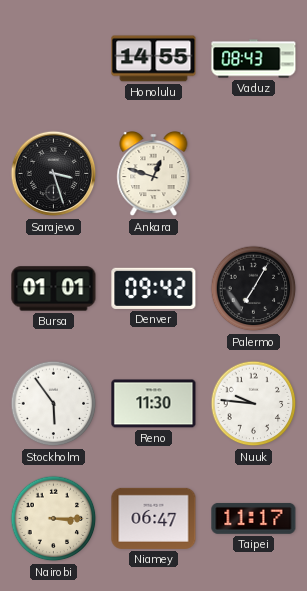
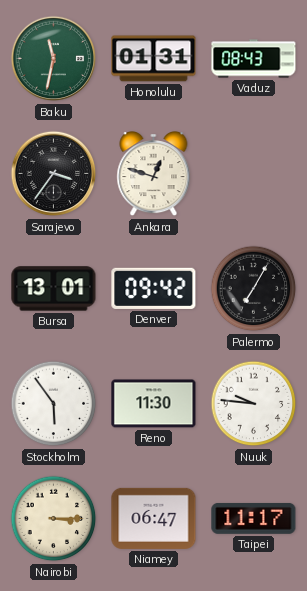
Baku: none -> 11:32 (54, 59)
Honolulu: 14:55 -> 01:31 (154, 59)
Sarajevo: 3:27 -> 3:36 (54, 174)
Bursa: 01:01 -> 13:01 (54, 289)
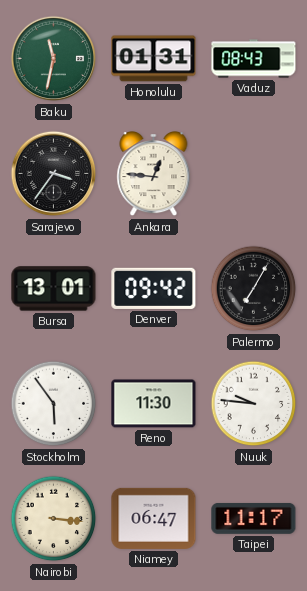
Ankara: 12:48 -> 12:46 (154, 175)
Nairobi: 3:15 -> 3:16 (54, 519)
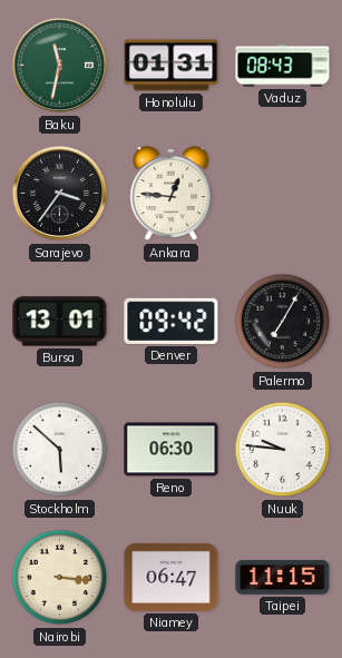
Stockholm: 5:54 -> 5:52 (60, 450)
Reno: 11:30 -> 06:30 (172, 450)
Taipei: 11:17 -> 11:15 (283, 577)
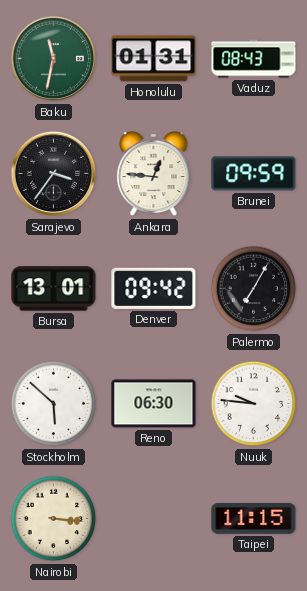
Brunei: none -> 09:59 (254, 174)
Niamey: 06:47 -> none (172, 577)
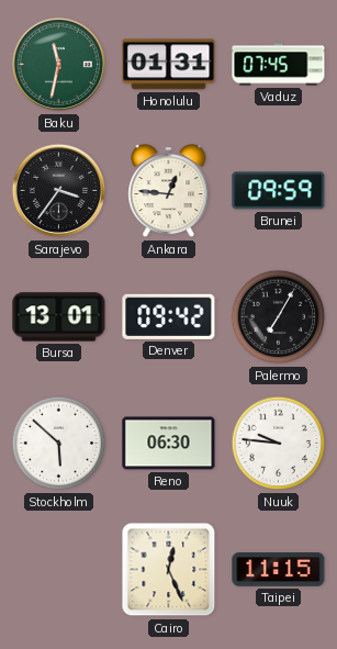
Vaduz: 08:43 -> 07:45 (279, 65)
Nairobi: 3:16 -> none (54, 519)
Cairo: none -> 12:26 (169, 570)
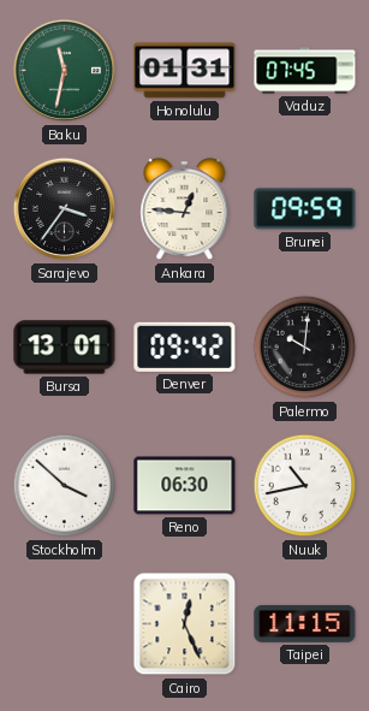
Palermo: 7:05 -> 10:01 (305, 348)
Stockholm: 5:52 -> 3:52 (65, 486)
Nuuk: 9:46 -> 10:43 (305, 486)
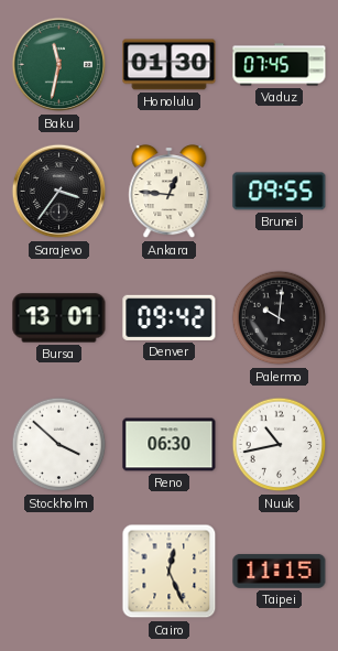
Honolulu: 01:31 -> 01:30 (170, 65)
Brunei: 09:59 -> 09:55 (280, 192)
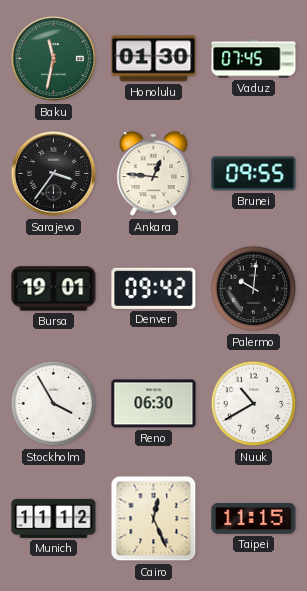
Bursa: 13:01 -> 19:01 (54, 289)
Stockholm: 3:52 -> 3:55 (54, 404)
Nuuk: 10:43 -> 10:40 (254, 404)
Munich: none -> 11:12 (54, 518)
